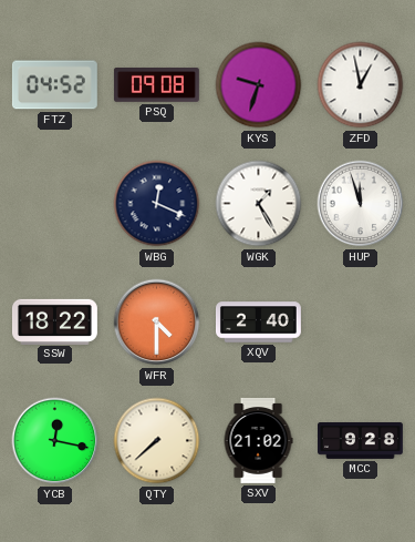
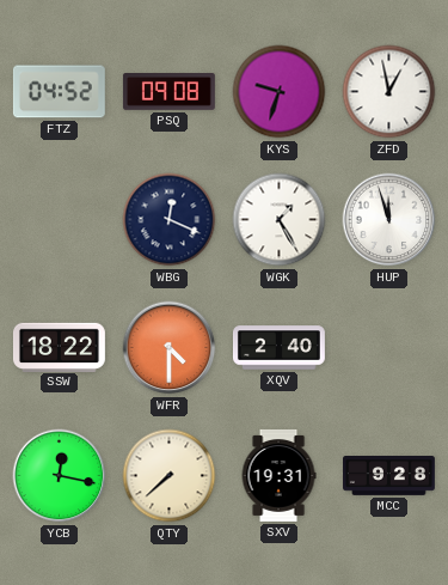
SXV: 21:02 -> 19:31 (278, 475)
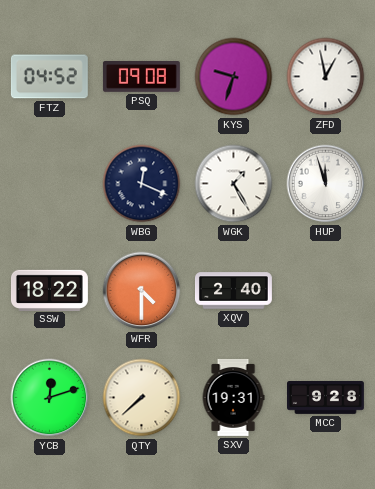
YCB: 12:17 -> 12:12 (50, 398)
